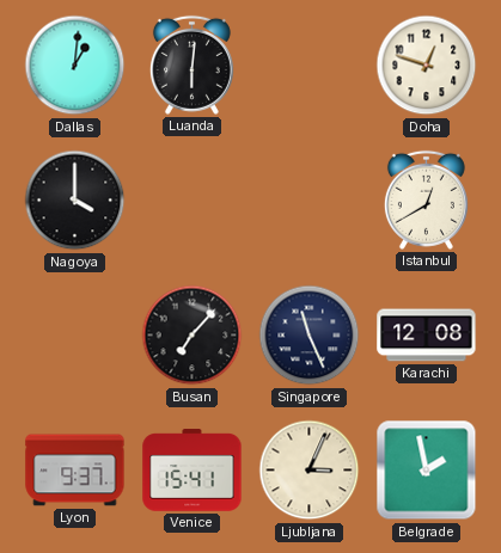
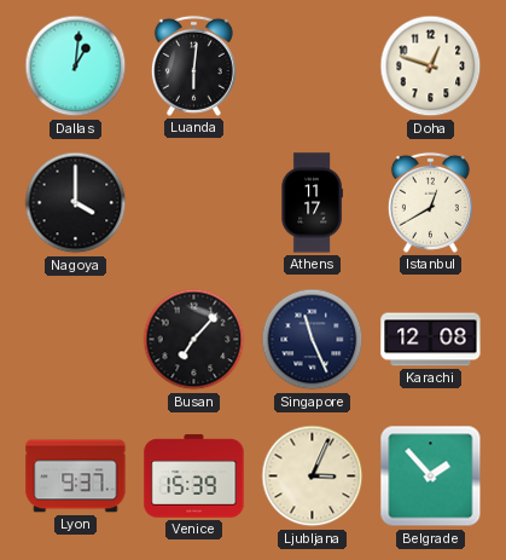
Athens: none -> 11:17 (312, 203)
Venice: 15:41 -> 15:39 (194, 477)
Belgrade: 1:58 -> 1:53 (431, 477)
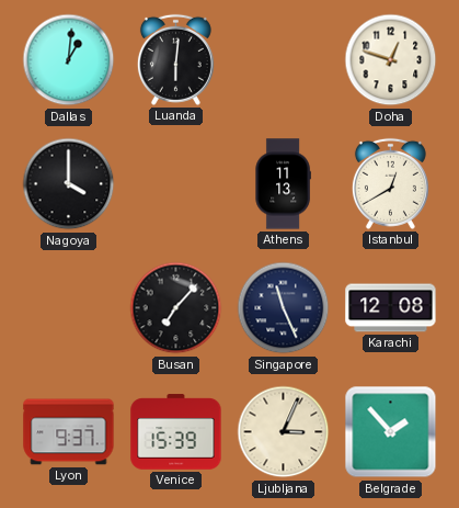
Athens: 11:17 -> 11:13 (283, 184)
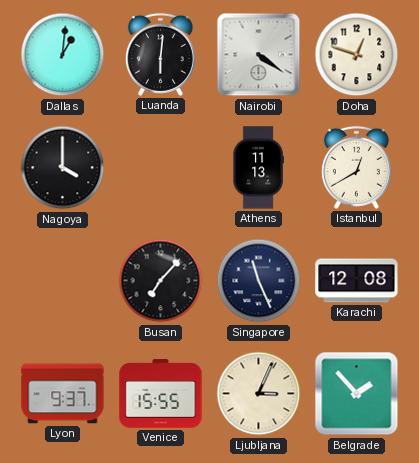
Nairobi: none -> 4:21 (259, 55)
Venice: 15:39 -> 15:55 (161, 394)
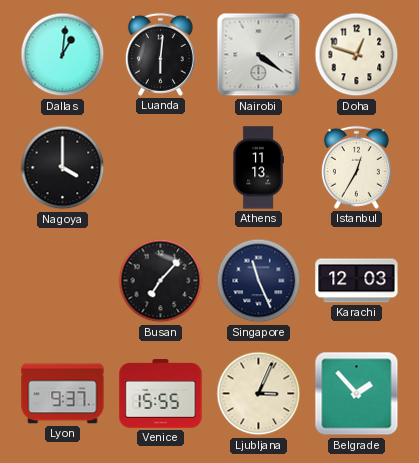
Istanbul: 12:40 -> 12:35 (356, 167)
Karachi: 12:08 -> 12:03 (357, 281)
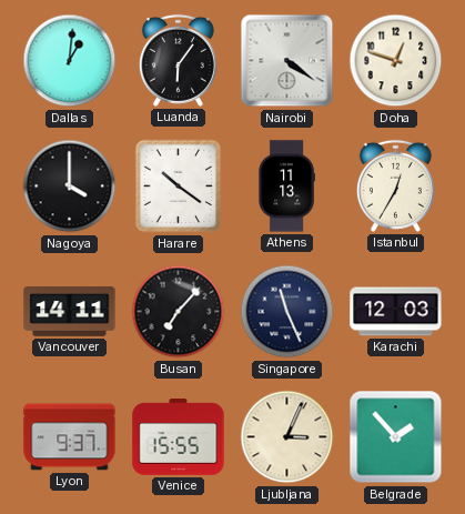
Luanda: 6:01 -> 6:06 (178, 60)
Harare: none -> 10:21 (179, 187)
Vancouver: none -> 14:11 (70, 312)
